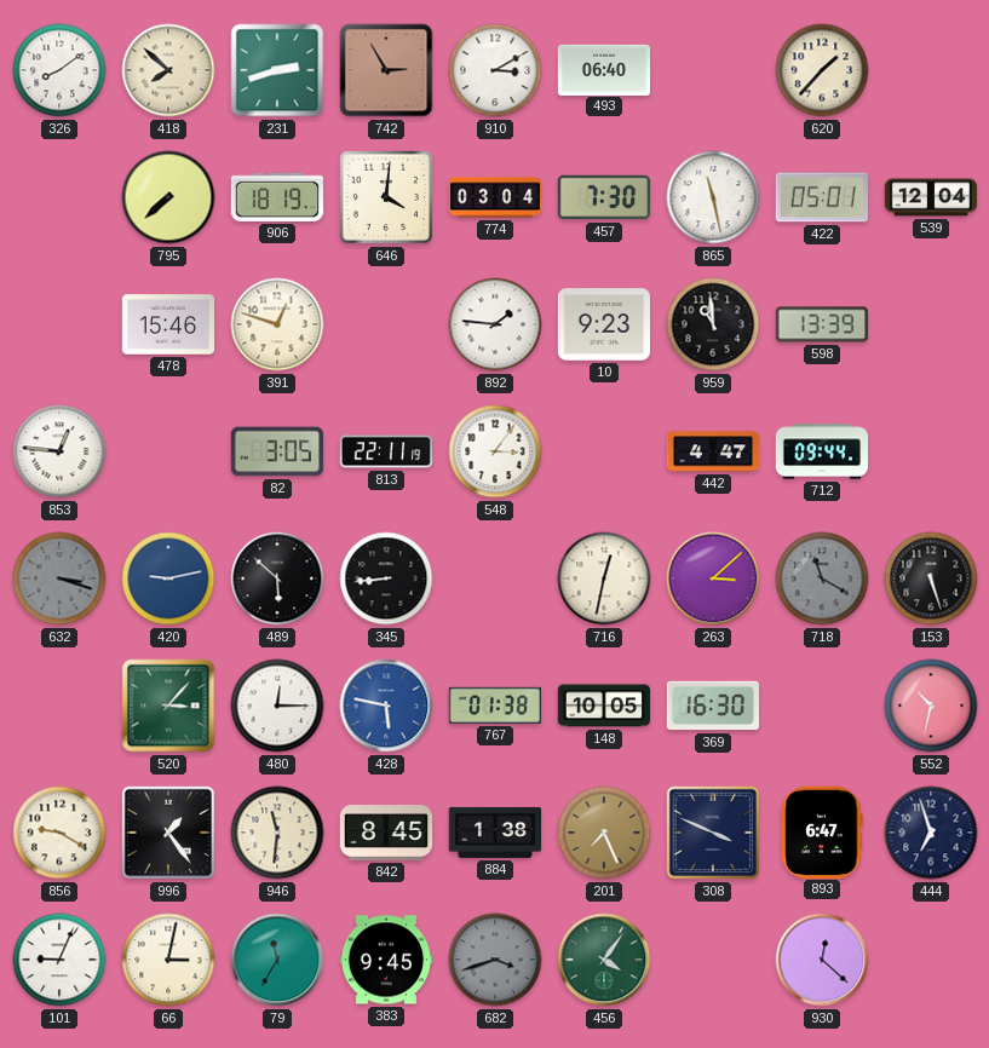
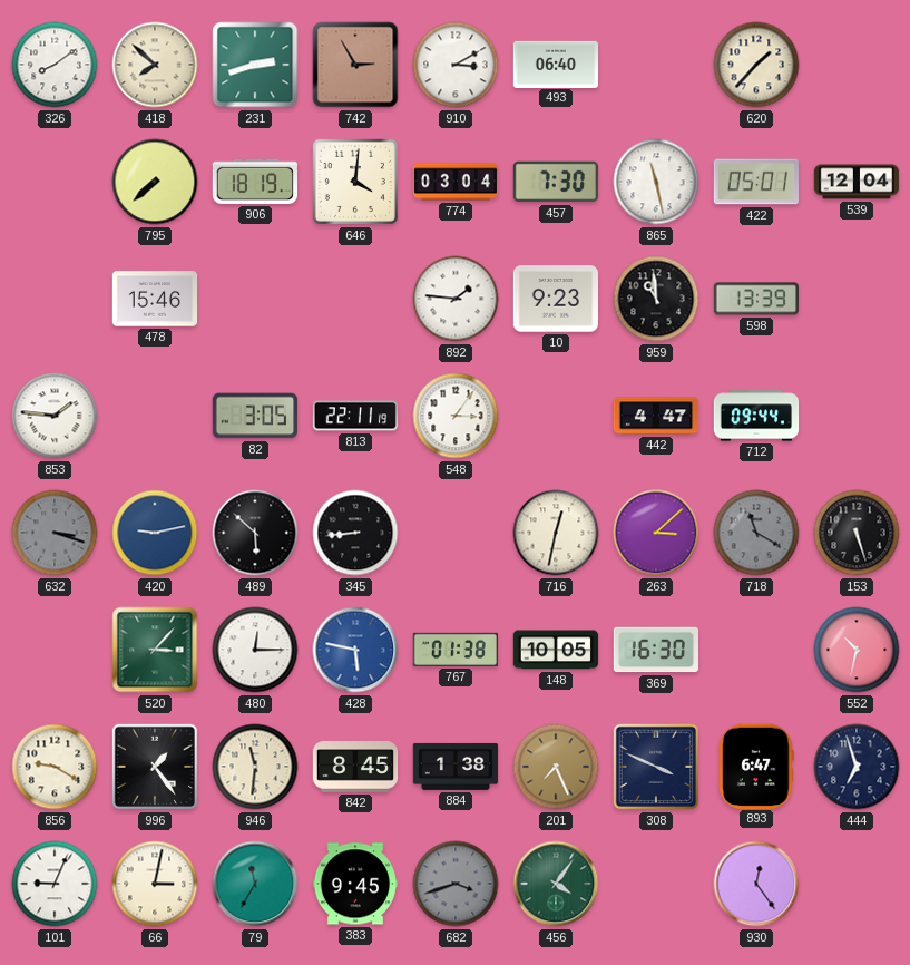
391: 12:48 -> none (277, 324)
853: 12:46 -> 1:46 (55, 416)
930: 12:22 -> 12:24 (756, 884)
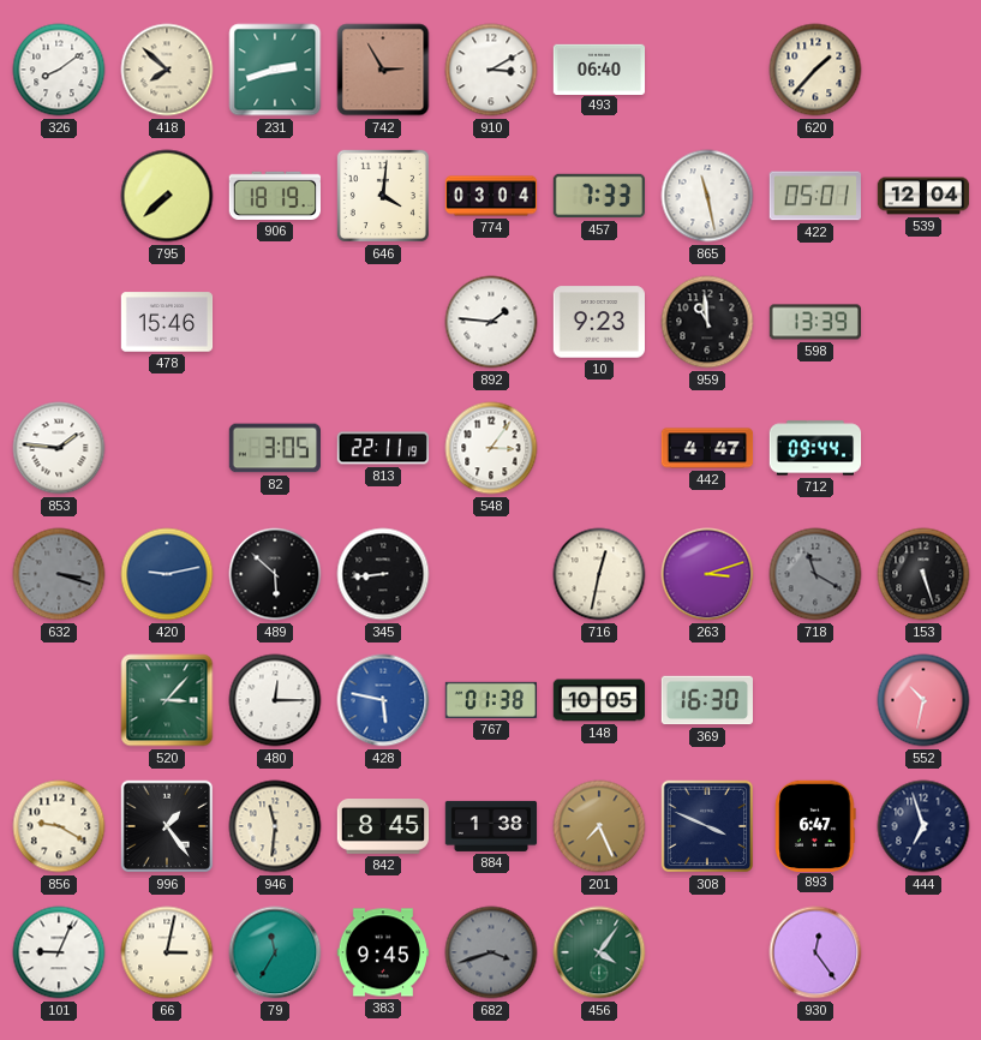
457: 7:30 -> 7:33 (598, 196)
263: 3:08 -> 3:12 (707, 574)
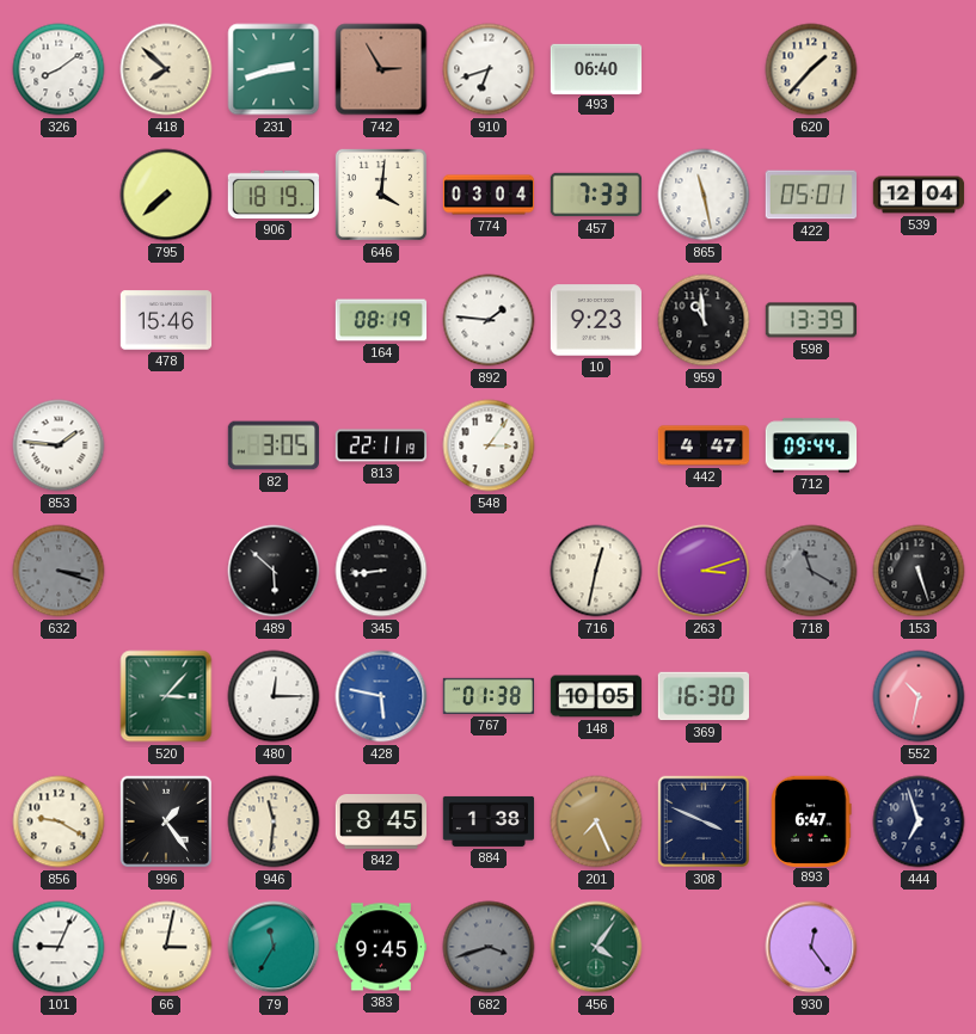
910: 3:10 -> 6:42 (489, 69)
164: none -> 08:19 (381, 320)
420: 9:13 -> none (167, 574)
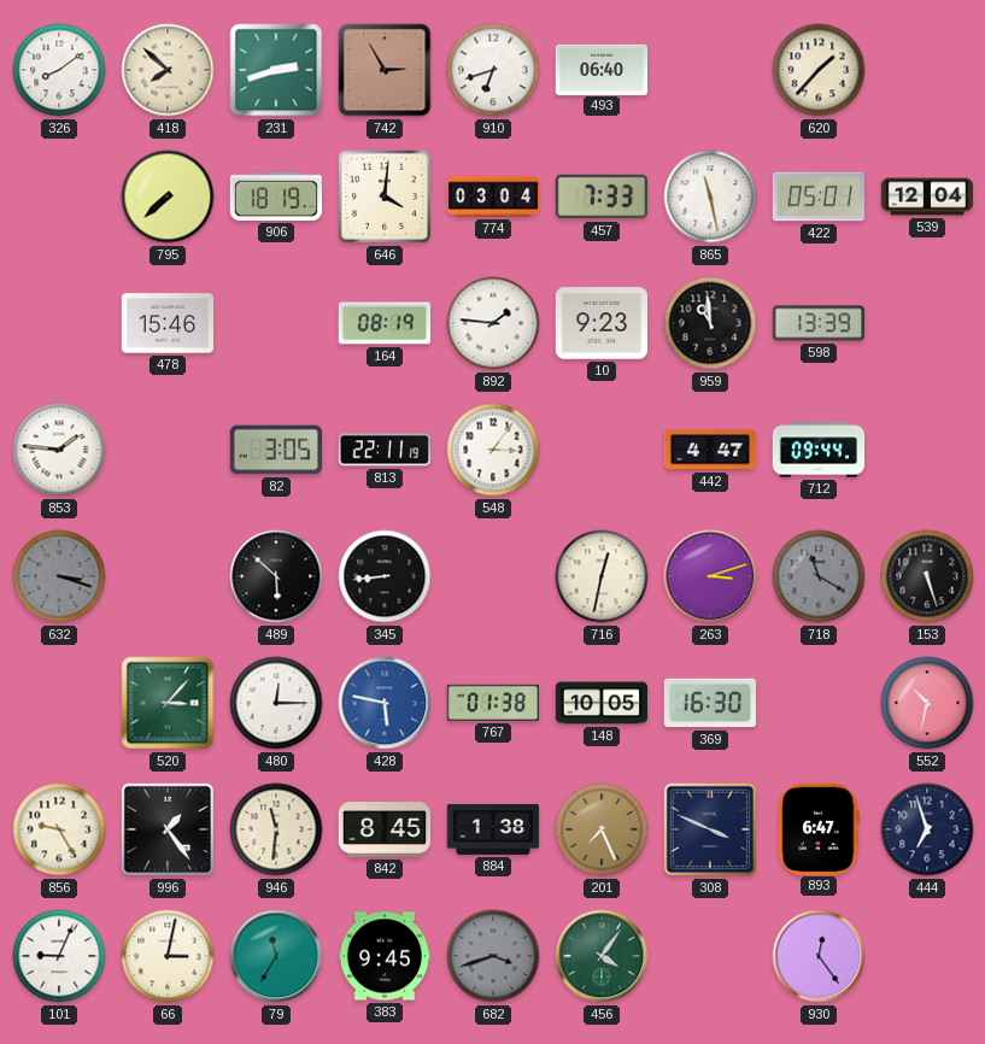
856: 9:20 -> 9:25 (59, 829)
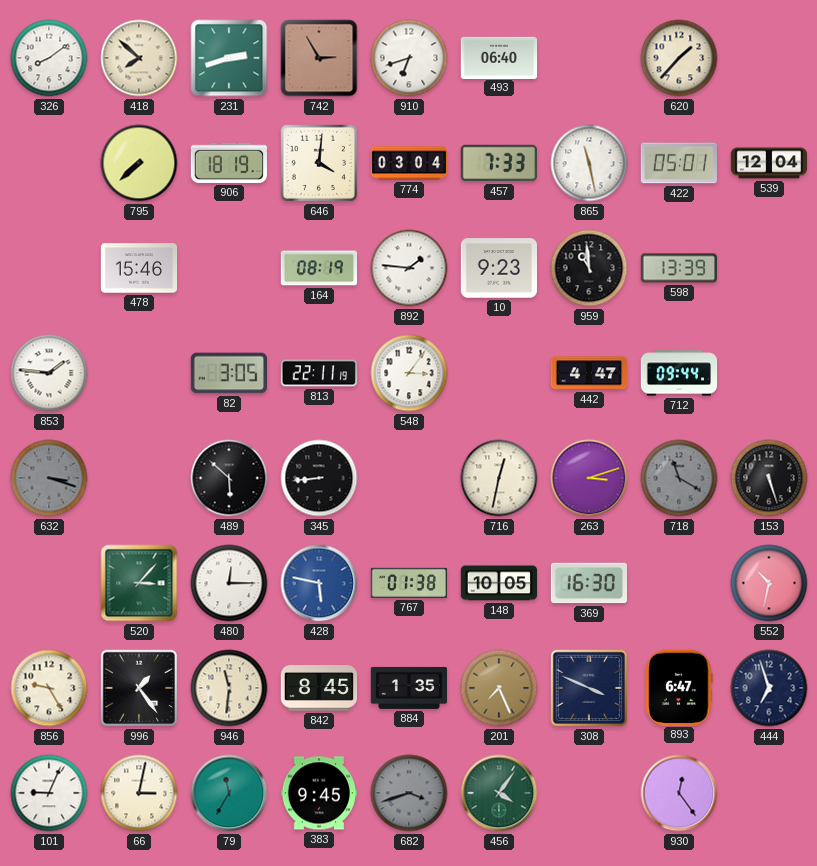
884: 1:38 -> 1:35 (409, 688)
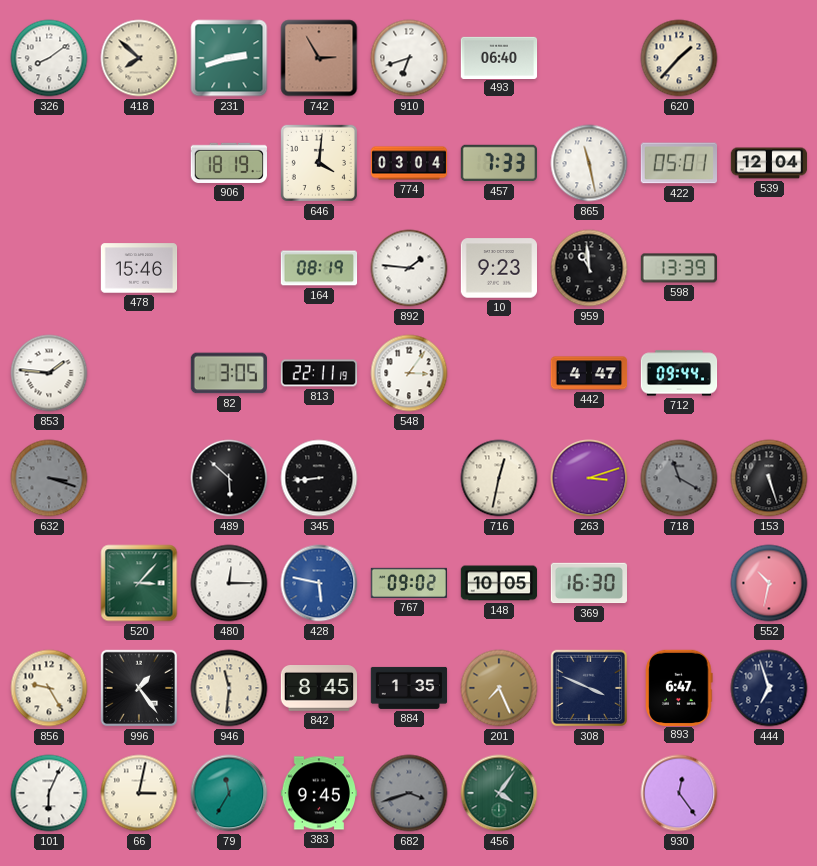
795: 7:38 -> none (139, 163)
767: 01:38 -> 09:02 (408, 583)
101: 9:04 -> 6:04 (49, 793)
